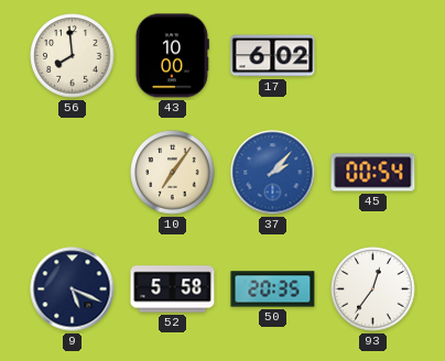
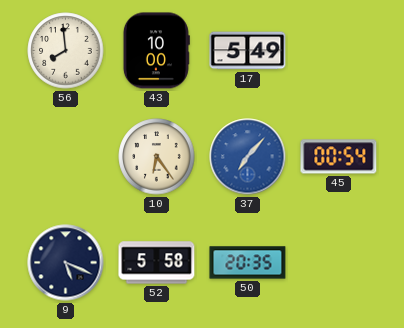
17: 6:02 -> 5:49 (248, 51)
10: 7:06 -> 6:24 (157, 157)
37: 2:07 -> 7:07 (248, 157)
93: 12:36 -> none (373, 289)
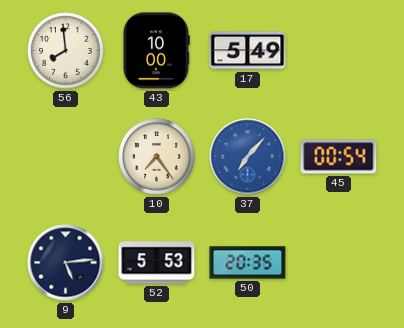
10: 6:24 -> 7:24 (157, 157)
9: 5:19 -> 5:14 (66, 263)
52: 5:58 -> 5:53 (157, 263)
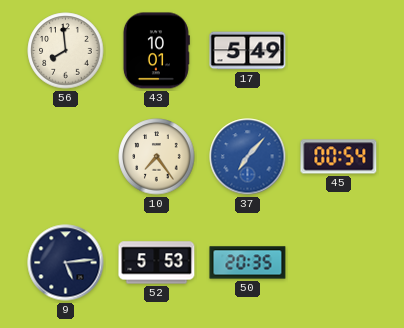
43: 10:00 -> 10:01 (156, 51)
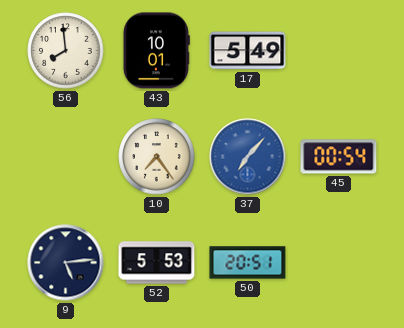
50: 20:35 -> 20:51 (248, 263)
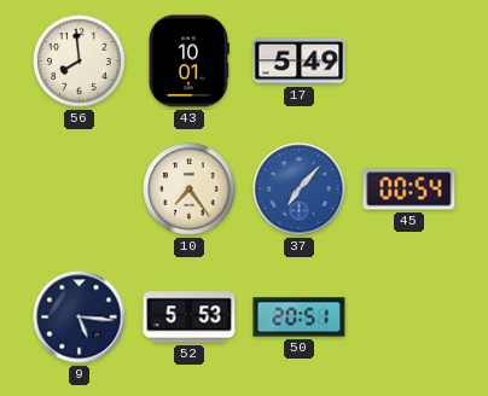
9: 5:14 -> 5:16 (80, 318)
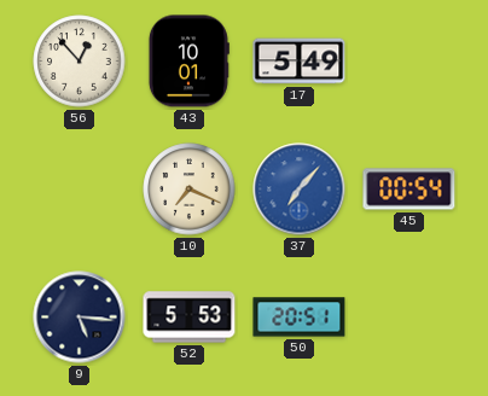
56: 7:59 -> 12:53 (80, 62)
10: 7:24 -> 7:19 (190, 190)
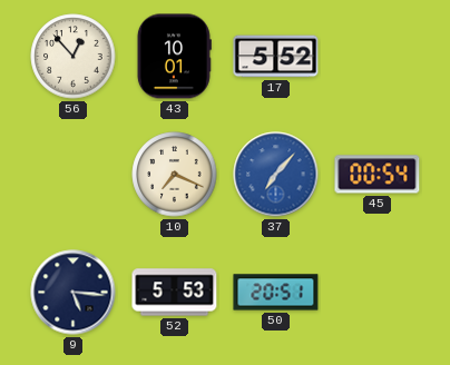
17: 5:49 -> 5:52 (276, 57)
